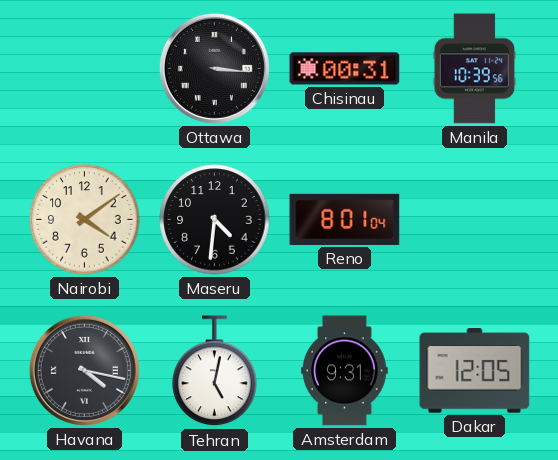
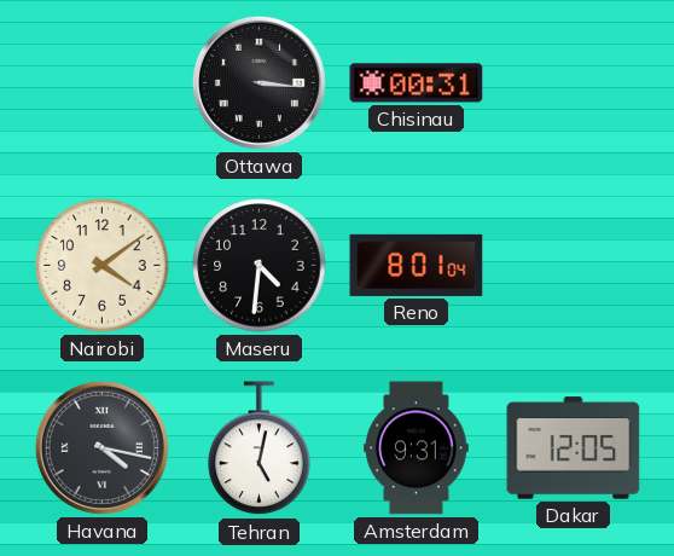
Manila: 10:39 -> none (474, 69)
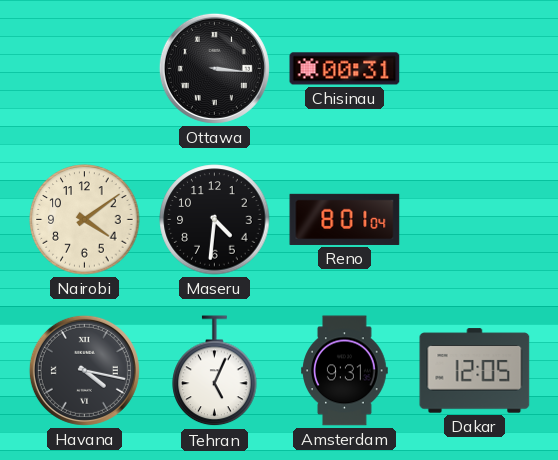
Tehran: 5:02 -> 5:04 (215, 371)
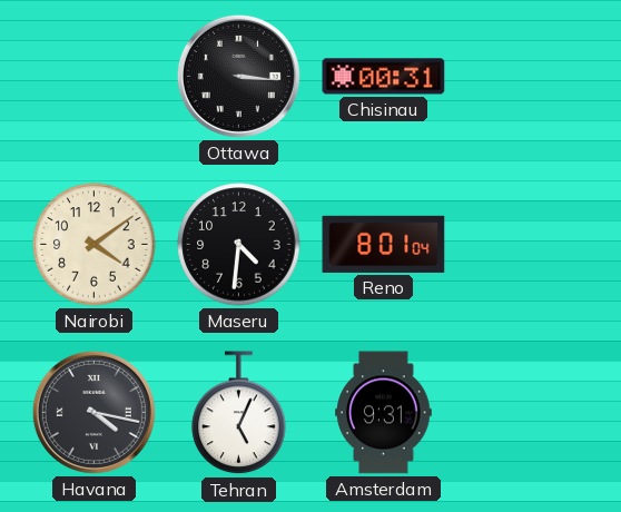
Dakar: 12:05 -> none (475, 371)
